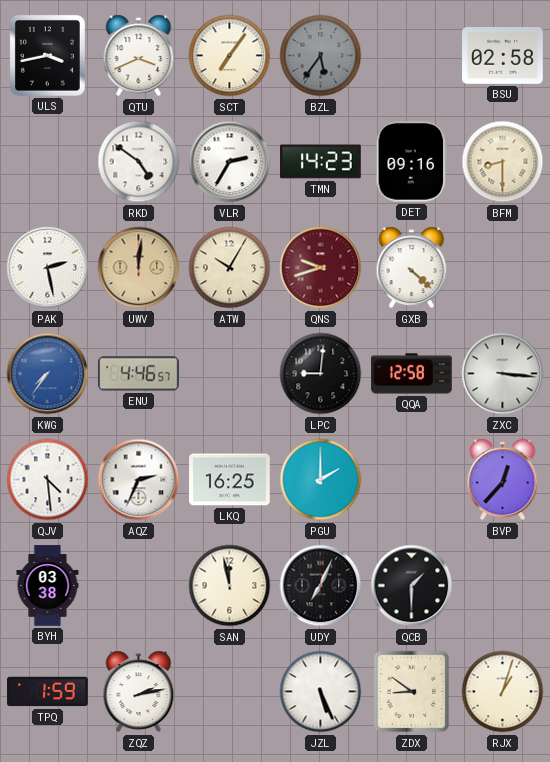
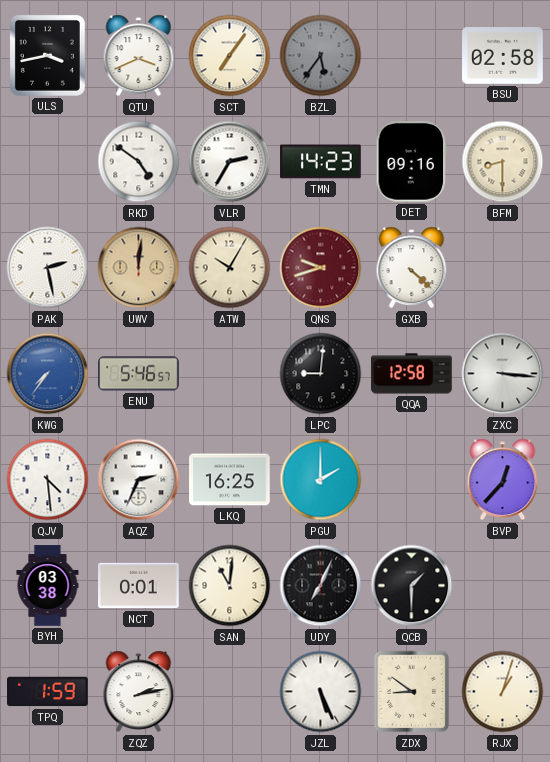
ENU: 4:46 -> 5:46 (139, 374)
NCT: none -> 0:01 (139, 586)
SAN: 11:58 -> 11:01 (230, 586)
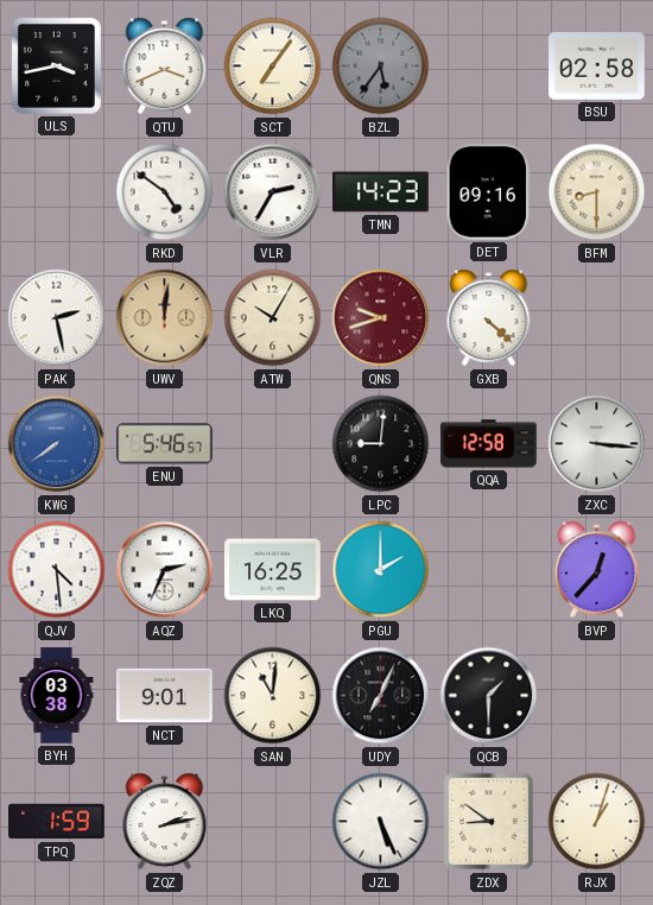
KWG: 7:36 -> 7:39 (57, 444)
NCT: 0:01 -> 9:01 (165, 696)
